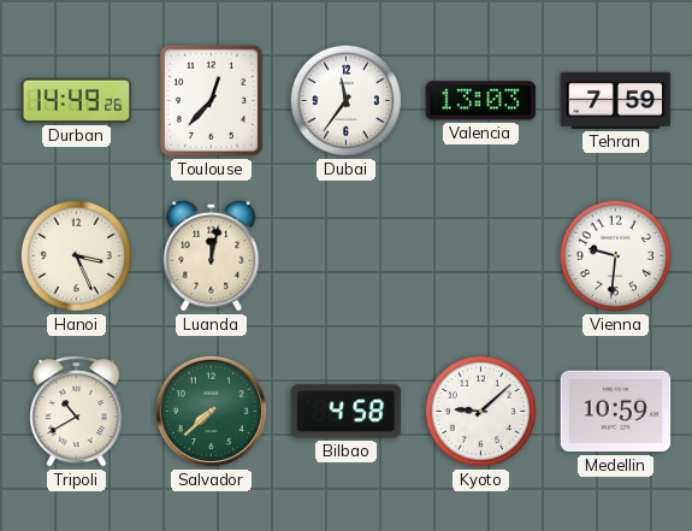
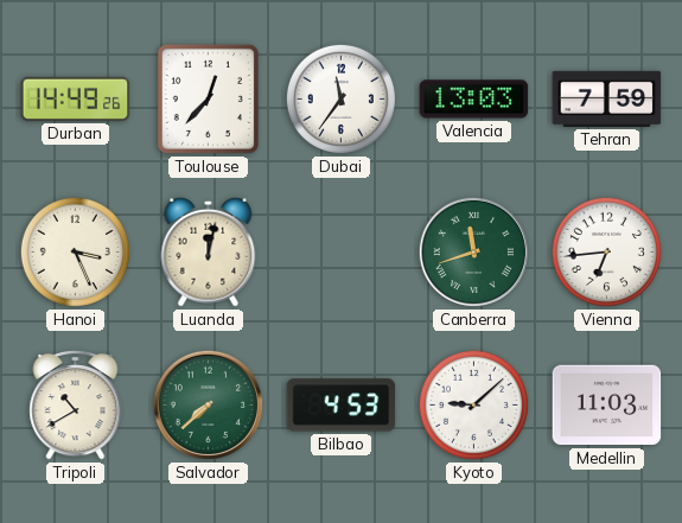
Canberra: none -> 11:42 (473, 251)
Vienna: 9:31 -> 6:44 (606, 251)
Bilbao: 4:58 -> 4:53 (342, 406)
Medellin: 10:59 -> 11:03 (607, 406)
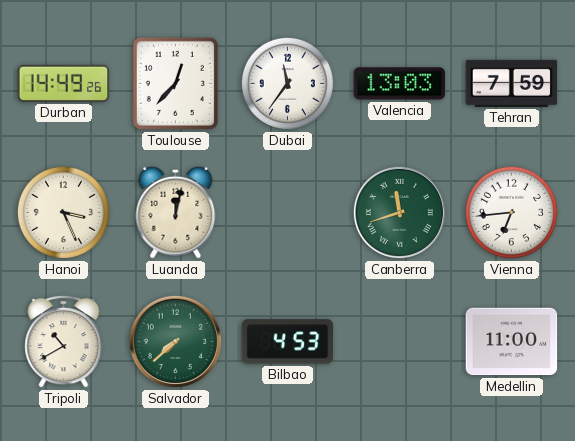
Kyoto: 9:08 -> none (473, 404)
Medellin: 11:03 -> 11:00 (512, 342)
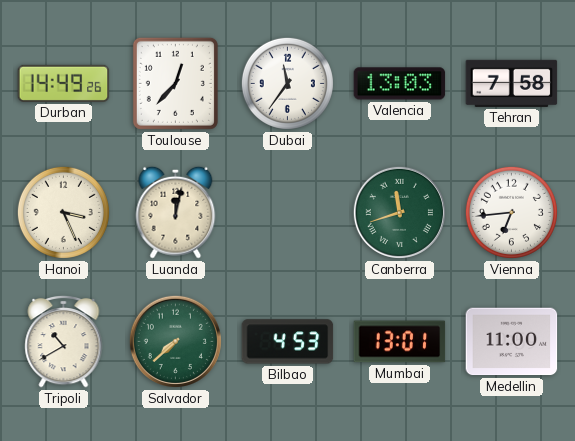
Tehran: 7:59 -> 7:58 (512, 83)
Mumbai: none -> 13:01 (400, 342)
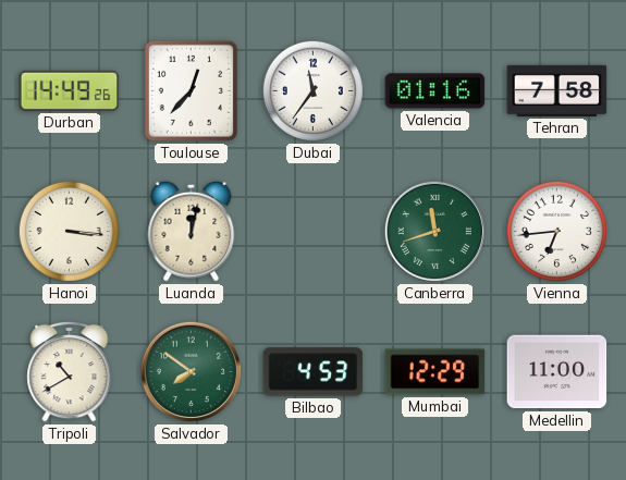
Valencia: 13:03 -> 01:16 (435, 91)
Hanoi: 3:26 -> 3:16 (69, 231)
Salvador: 7:38 -> 7:51 (191, 371)
Mumbai: 13:01 -> 12:29 (435, 372)
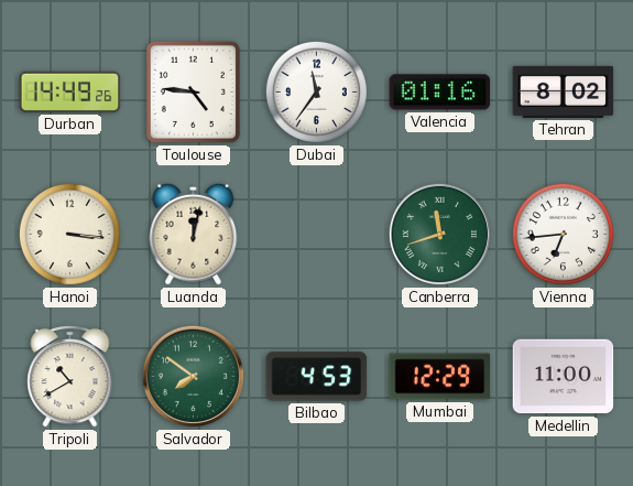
Toulouse: 12:37 -> 4:46 (193, 91)
Tehran: 7:58 -> 8:02 (564, 91)
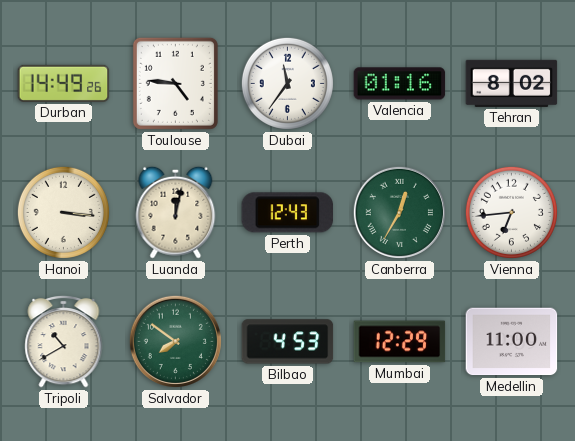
Perth: none -> 12:43 (287, 213)
Canberra: 11:42 -> 12:35 (399, 212)
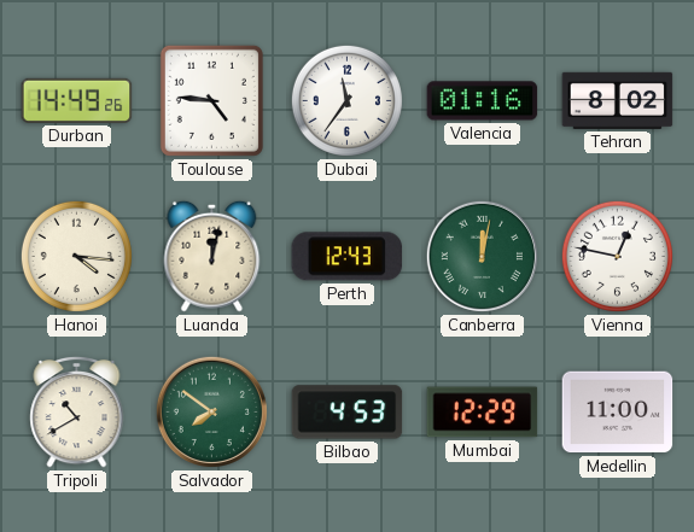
Hanoi: 3:16 -> 4:16 (76, 256)
Canberra: 12:35 -> 12:02 (482, 256)
Vienna: 6:44 -> 12:47 (617, 256)
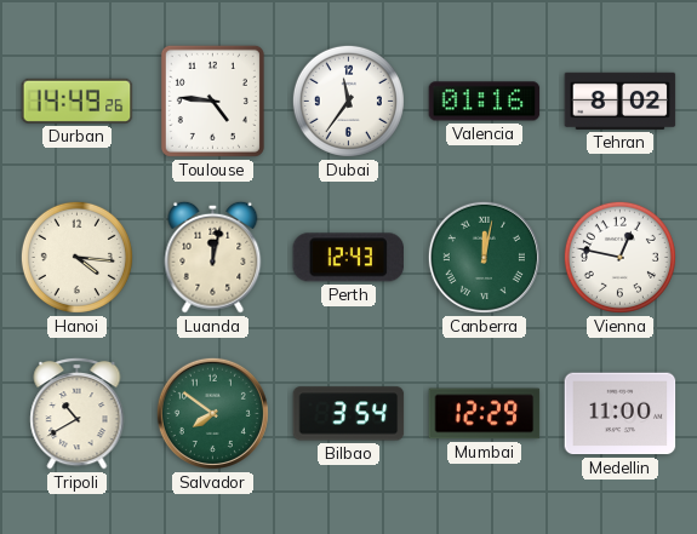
Bilbao: 4:53 -> 3:54 (349, 414)
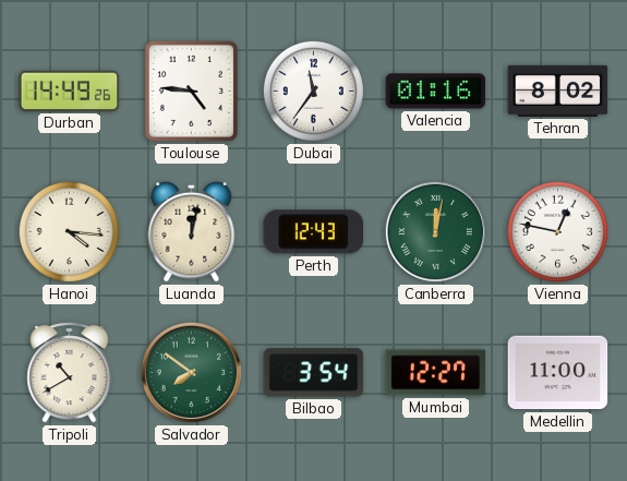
Mumbai: 12:29 -> 12:27 (436, 373)
